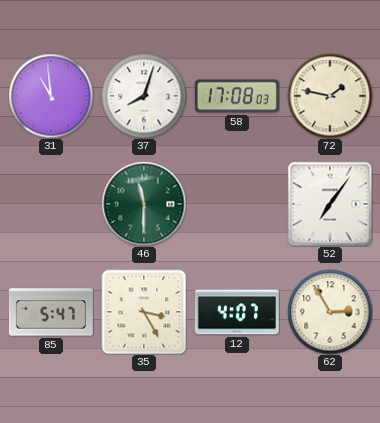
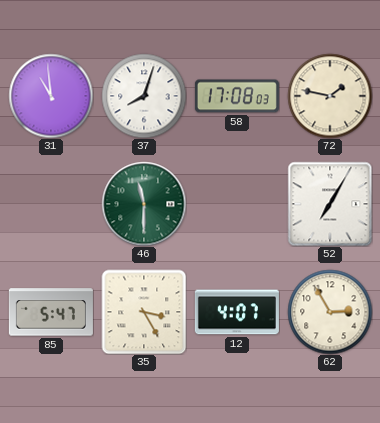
52: 7:06 -> 7:05 (330, 204)
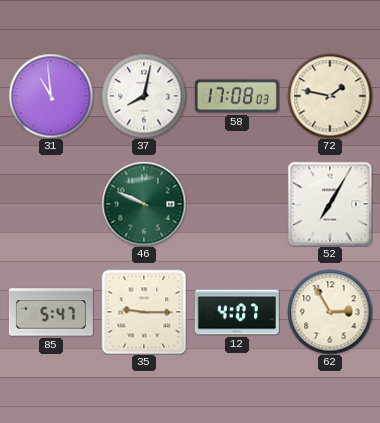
37: 8:03 -> 8:02 (144, 96)
46: 11:30 -> 9:49 (144, 204)
35: 3:25 -> 9:15 (144, 312)
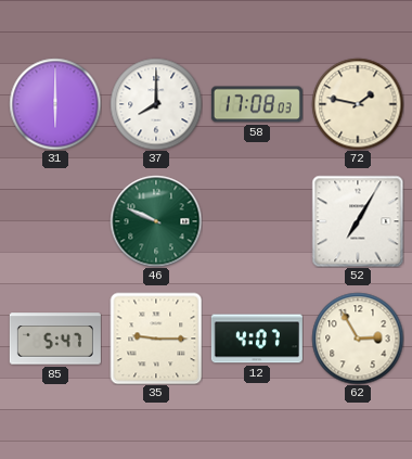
31: 10:59 -> 6:00 (55, 104)
37: 8:02 -> 8:00 (156, 104)
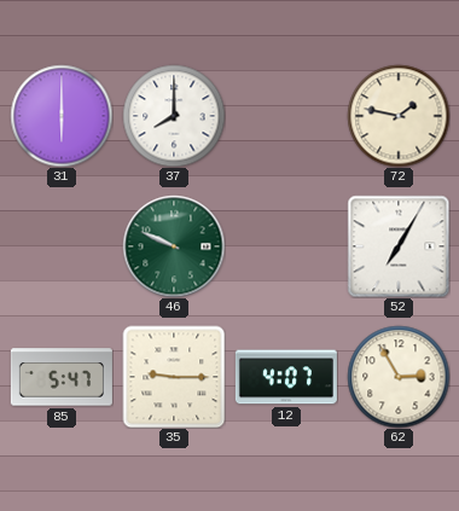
58: 17:08 -> none (257, 104)
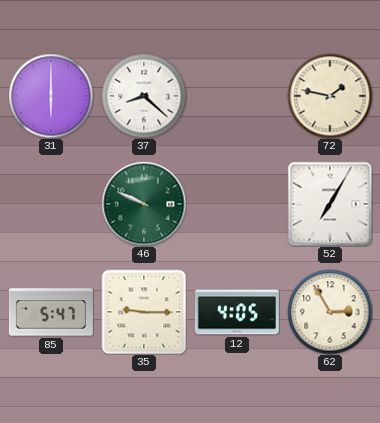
37: 8:00 -> 8:22 (144, 96)
12: 4:07 -> 4:05 (237, 312)
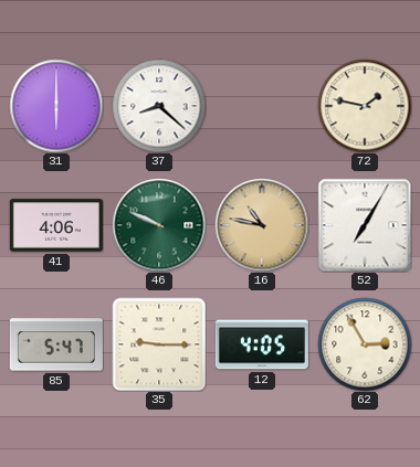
41: none -> 4:06 (56, 225)
16: none -> 10:47 (262, 225)
